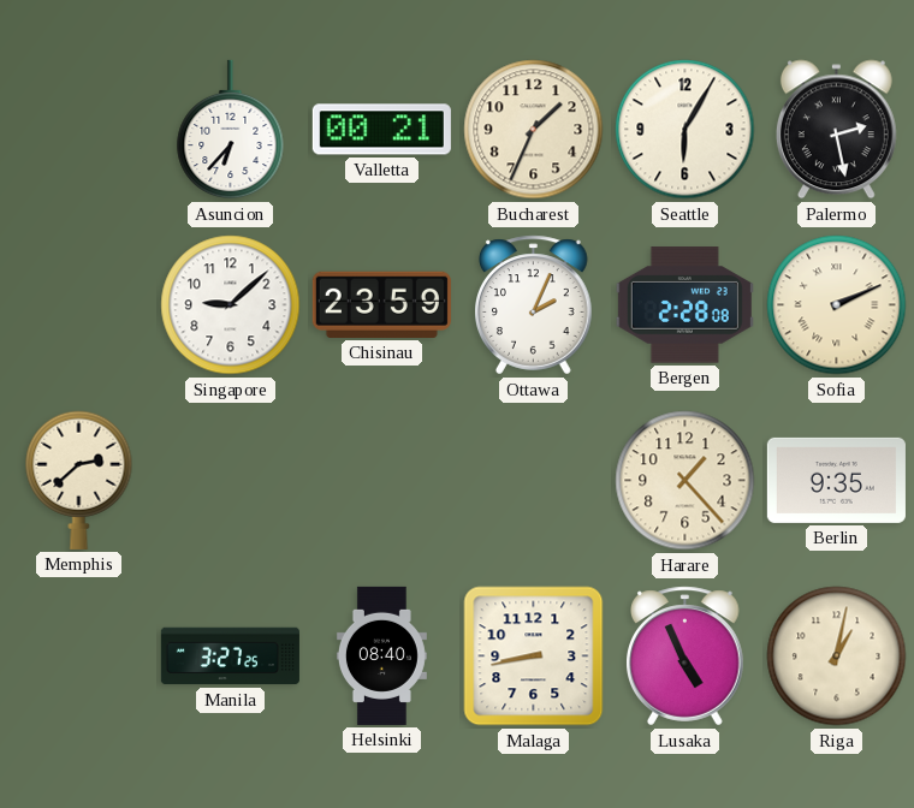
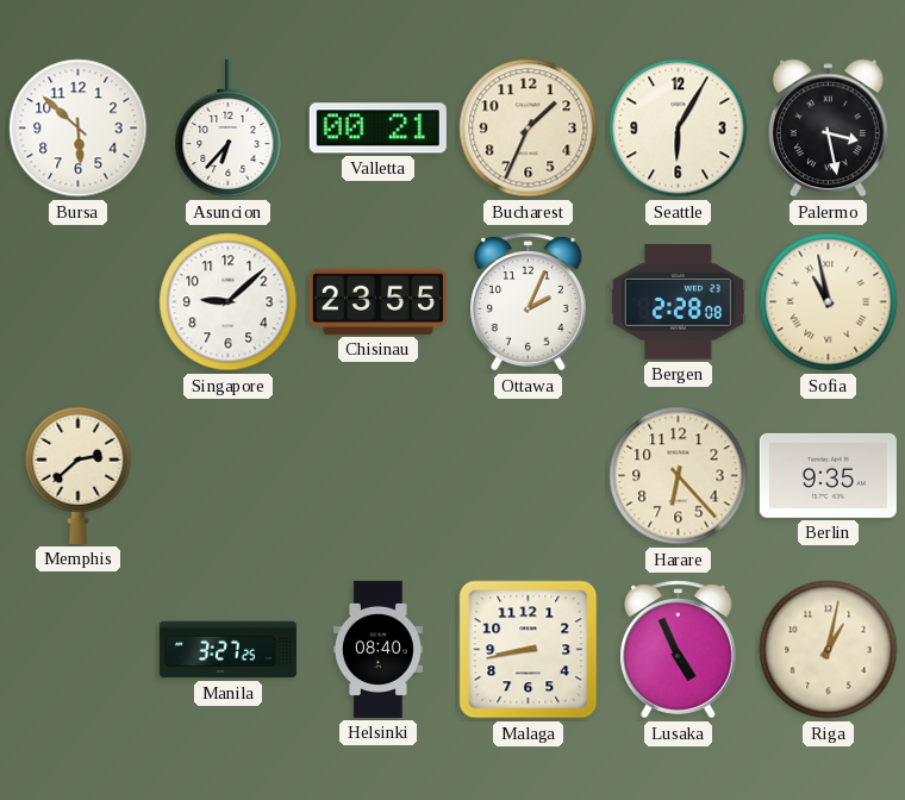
Bursa: none -> 5:52 (79, 129)
Palermo: 2:28 -> 3:28 (828, 129)
Chisinau: 23:59 -> 23:55 (377, 301)
Sofia: 2:11 -> 10:58 (829, 302)
Harare: 1:23 -> 6:23 (679, 476)
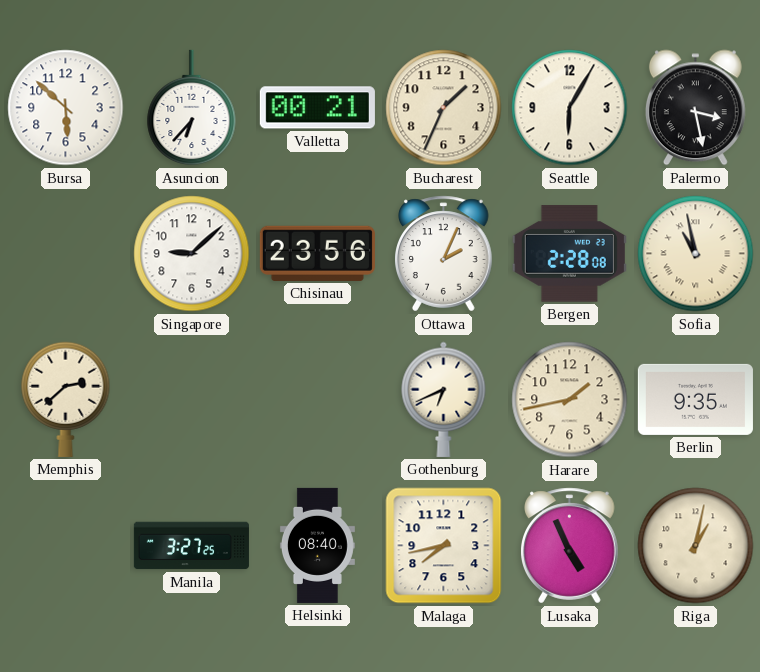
Chisinau: 23:55 -> 23:56 (317, 253)
Gothenburg: none -> 6:41 (444, 399)
Harare: 6:23 -> 1:43 (570, 400)
Malaga: 8:43 -> 7:43 (444, 546)
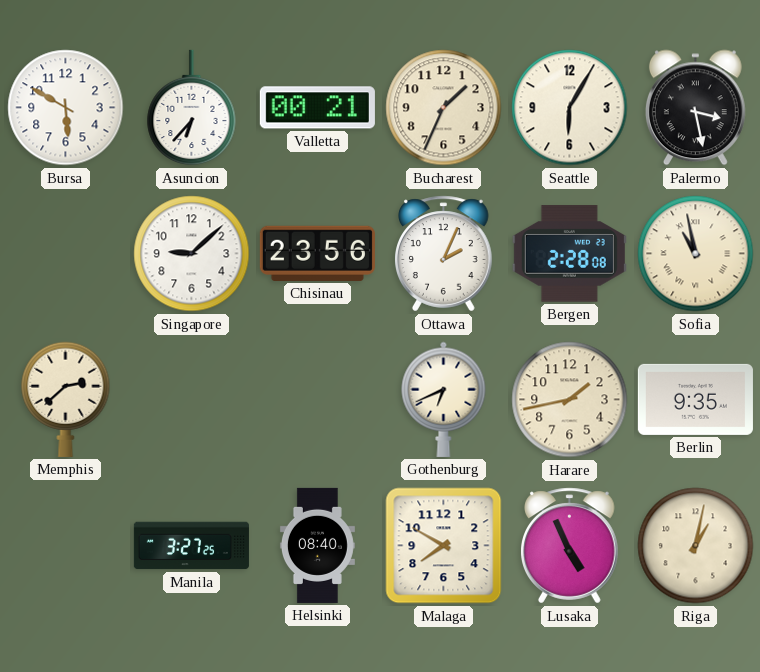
Bursa: 5:52 -> 5:50 (66, 108)
Malaga: 7:43 -> 7:50 (444, 546)
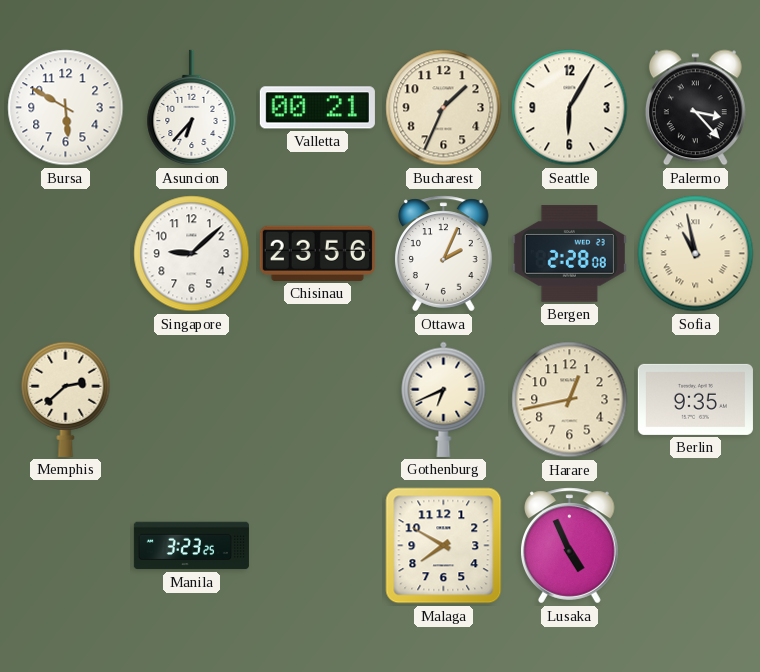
Palermo: 3:28 -> 3:23 (695, 108)
Harare: 1:43 -> 12:43 (570, 400)
Manila: 3:27 -> 3:23 (191, 546)
Helsinki: 08:40 -> none (317, 545)
Riga: 1:02 -> none (696, 546)
